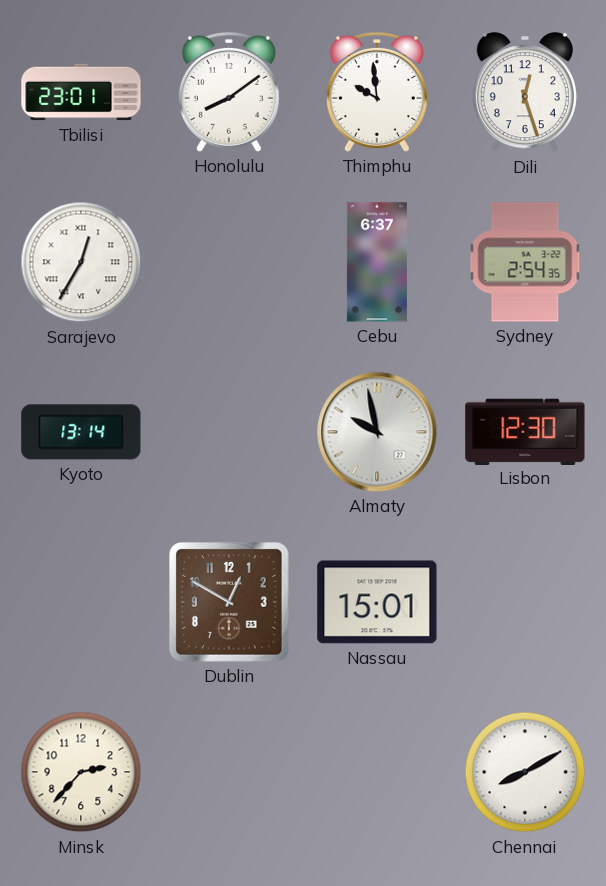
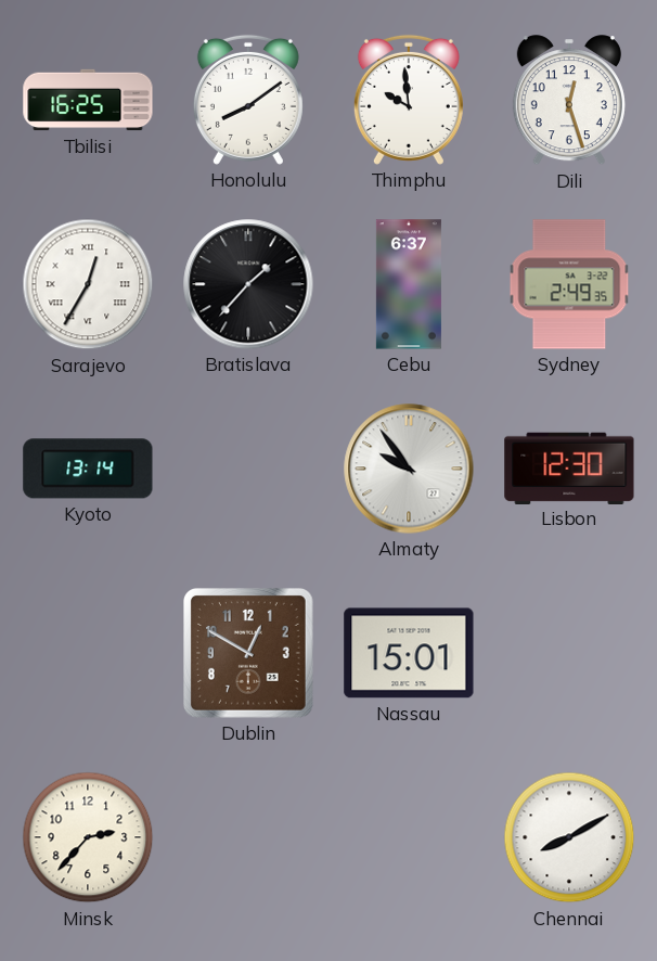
Tbilisi: 23:01 -> 16:25 (88, 100)
Bratislava: none -> 1:37 (248, 284)
Sydney: 2:54 -> 2:49 (569, 284)
Almaty: 9:58 -> 9:54 (409, 469)
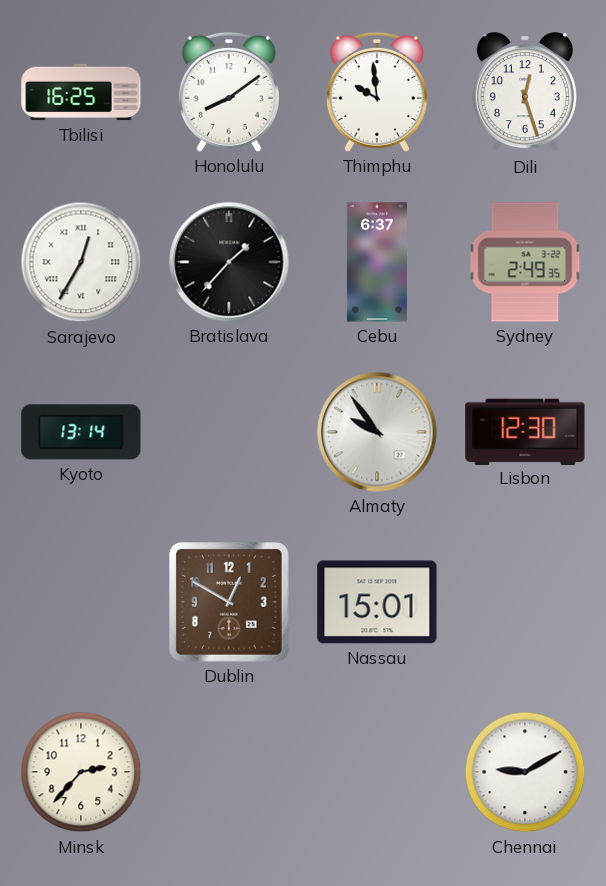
Chennai: 8:10 -> 9:10 (525, 772)
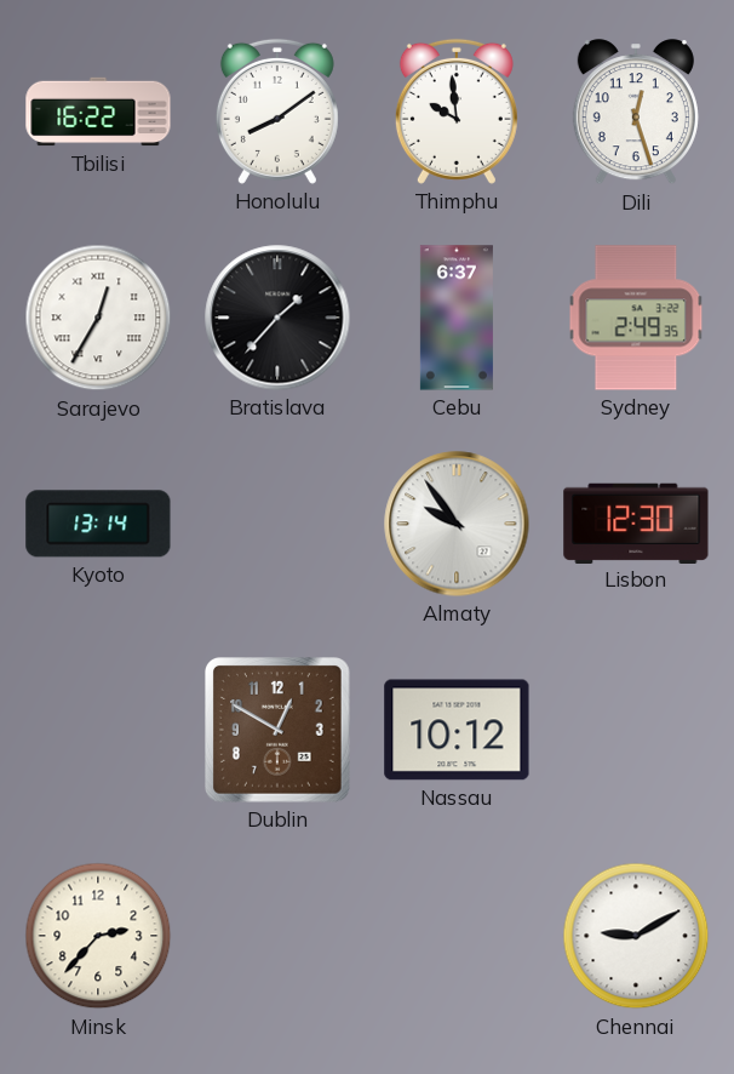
Tbilisi: 16:25 -> 16:22 (98, 112)
Nassau: 15:01 -> 10:12 (457, 730)
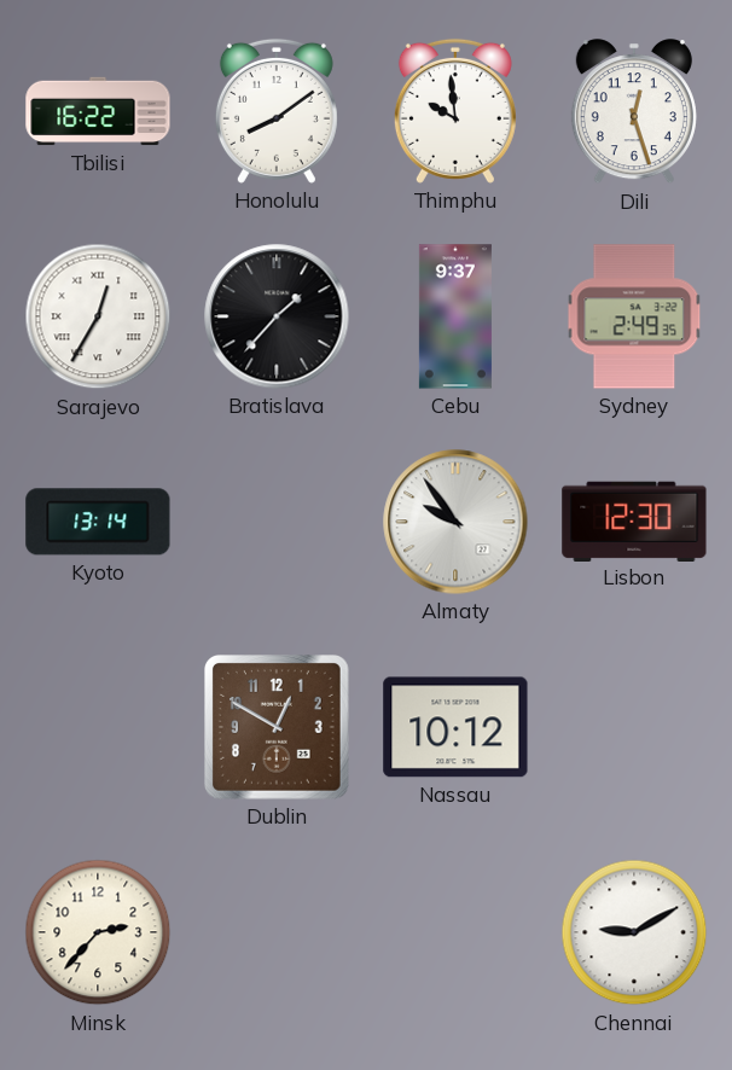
Cebu: 6:37 -> 9:37 (455, 316)
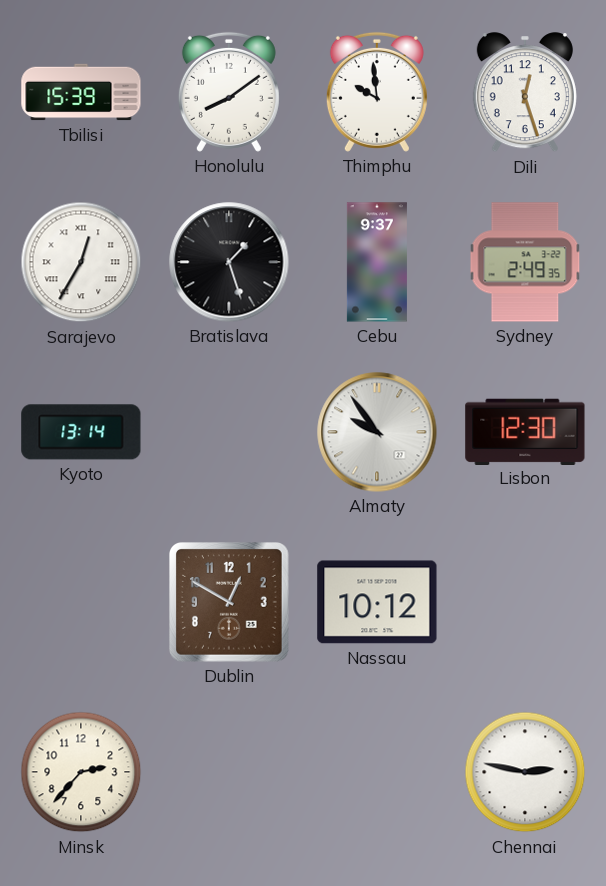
Tbilisi: 16:22 -> 15:39 (81, 92)
Bratislava: 1:37 -> 1:27 (229, 262)
Chennai: 9:10 -> 2:47 (525, 772)
